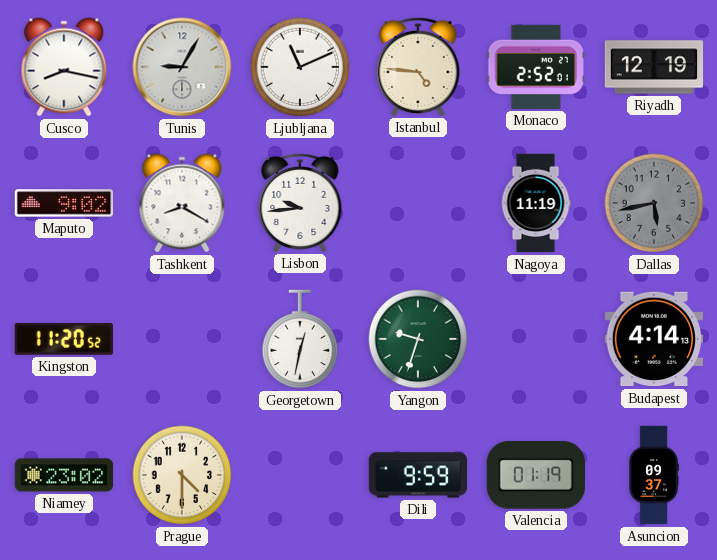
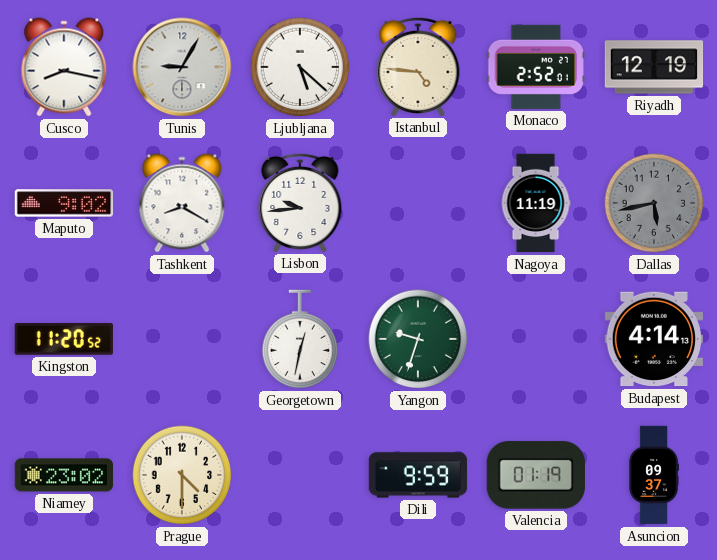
Ljubljana: 11:11 -> 5:22 (300, 67)
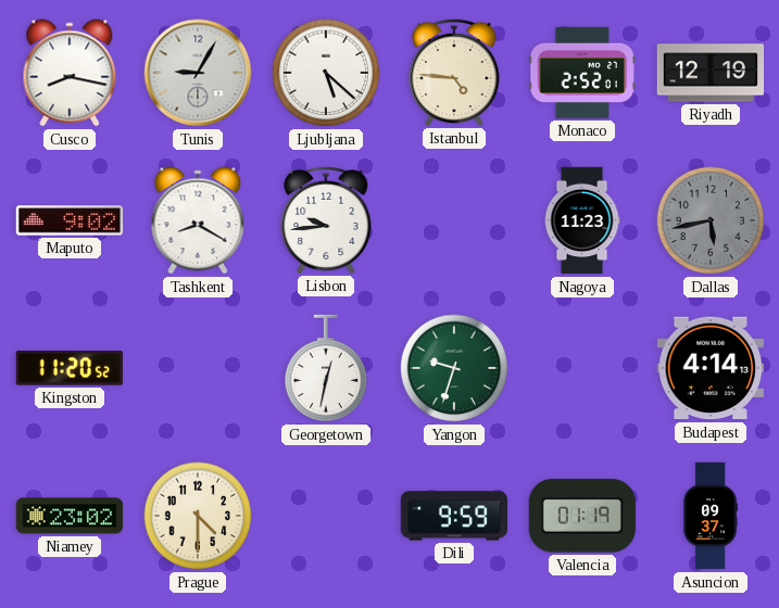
Nagoya: 11:19 -> 11:23 (582, 220)
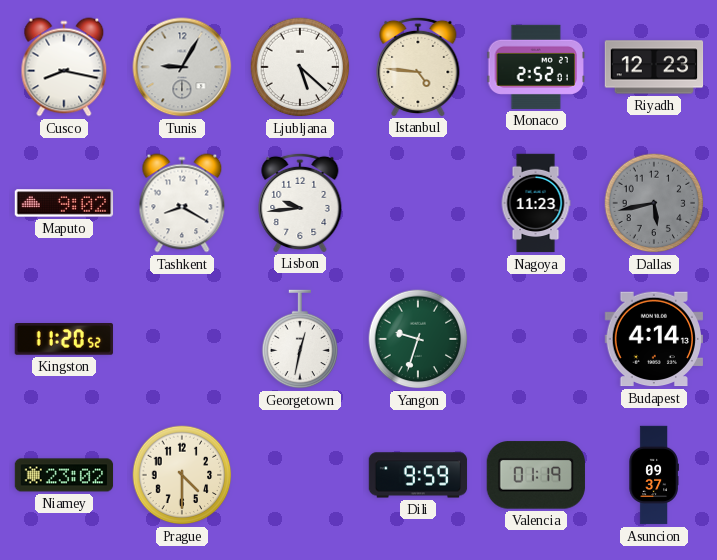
Riyadh: 12:19 -> 12:23 (654, 67)
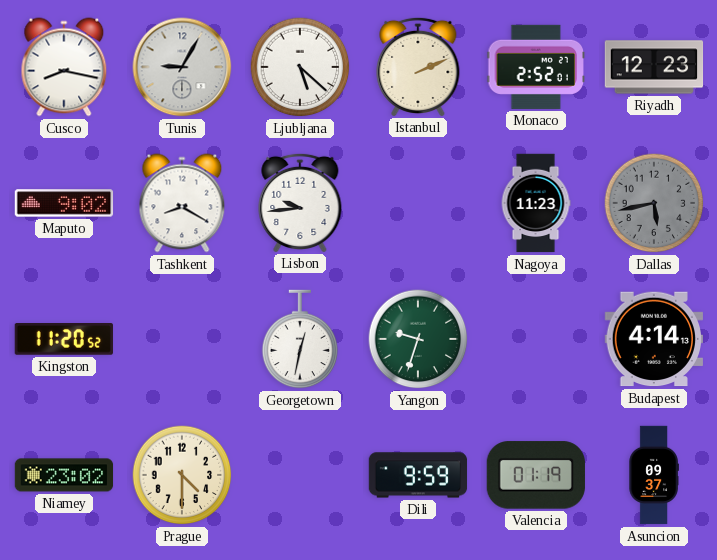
Istanbul: 4:46 -> 2:11 (418, 66)
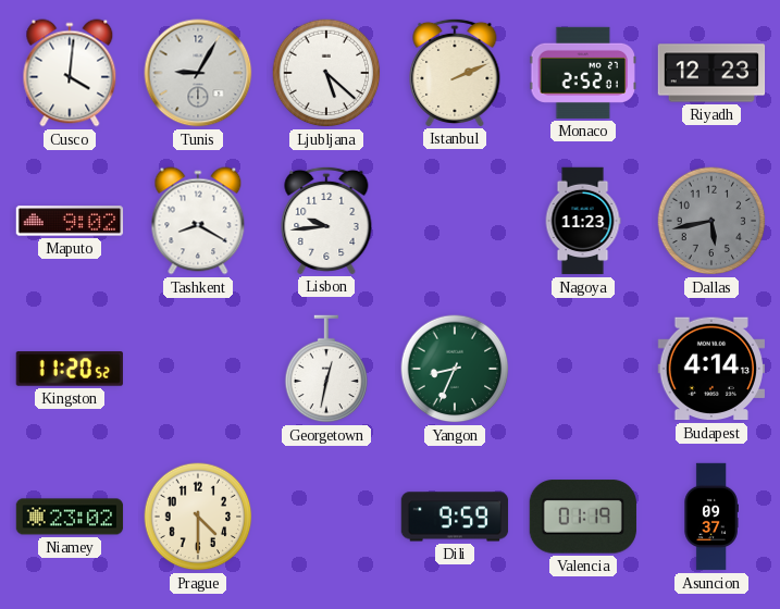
Cusco: 8:17 -> 4:01 (70, 73)
Yangon: 9:33 -> 8:34 (455, 369)
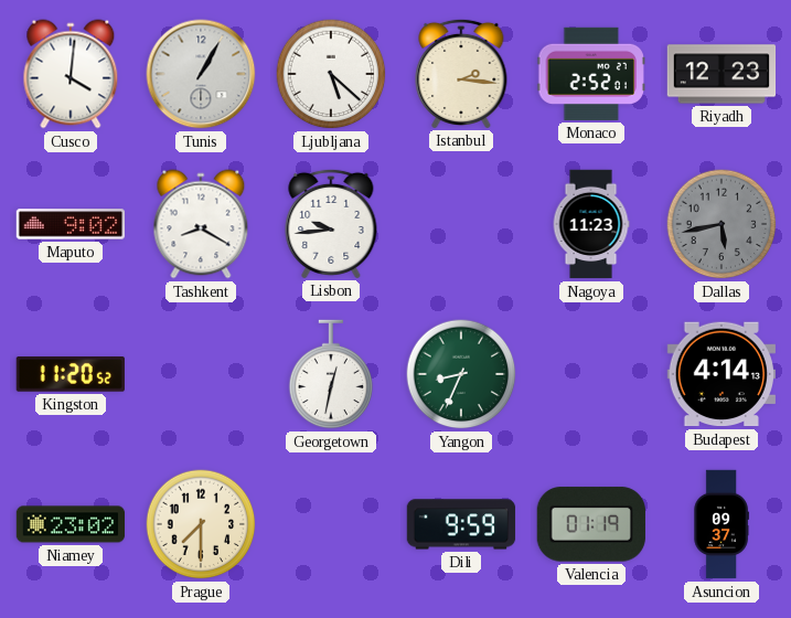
Tunis: 9:05 -> 1:05 (201, 74)
Istanbul: 2:11 -> 2:16 (461, 73)
Prague: 4:30 -> 7:30 (201, 524)
